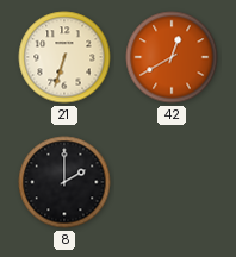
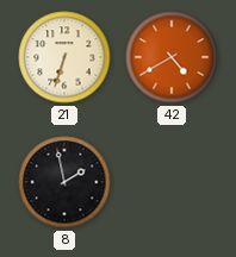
42: 12:40 -> 4:40 (172, 57)
8: 2:00 -> 1:58 (64, 182)
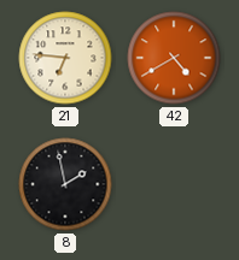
21: 6:33 -> 6:46 (65, 58)
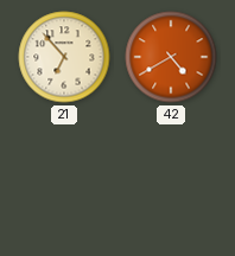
21: 6:46 -> 6:53 (64, 57)
8: 1:58 -> none (65, 184)
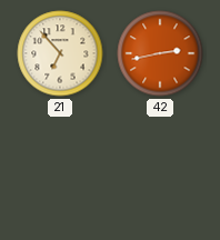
42: 4:40 -> 2:43 (160, 53)
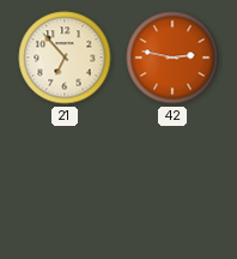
42: 2:43 -> 2:47 (172, 58)
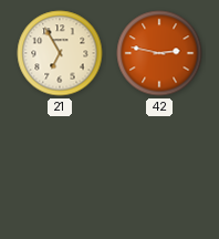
21: 6:53 -> 6:55 (60, 53)
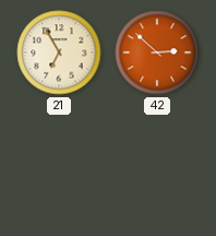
42: 2:47 -> 2:52 (157, 52)
